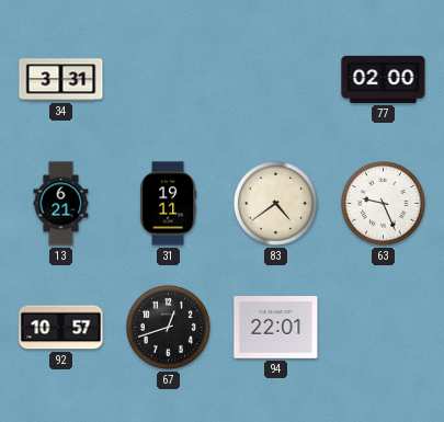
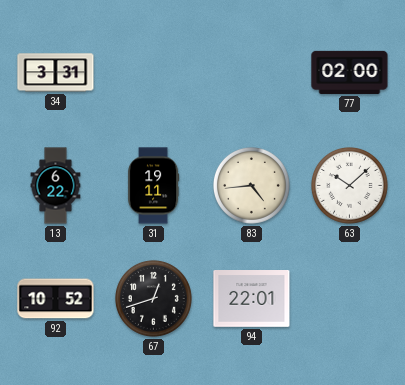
13: 6:21 -> 6:22 (56, 186)
83: 4:39 -> 4:44 (251, 185)
63: 9:26 -> 10:08 (349, 185)
92: 10:57 -> 10:52 (56, 299)
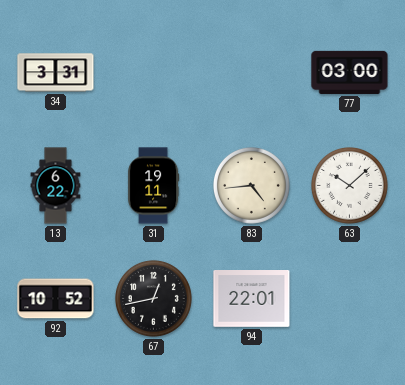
77: 02:00 -> 03:00 (350, 72)
67: 12:42 -> 12:43 (153, 298)
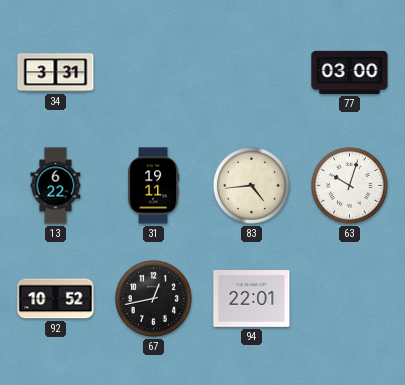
63: 10:08 -> 10:03 (349, 185)
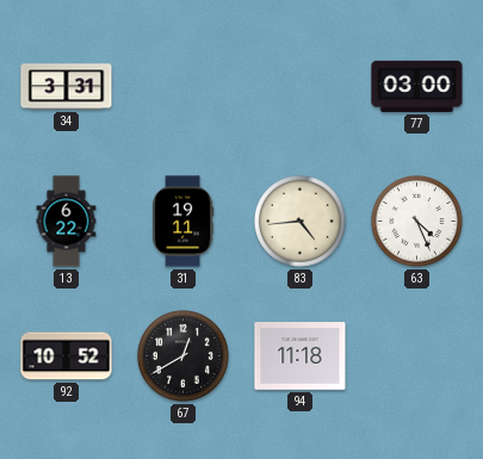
63: 10:03 -> 4:26 (416, 221)
67: 12:43 -> 12:40 (182, 355)
94: 22:01 -> 11:18 (301, 356)
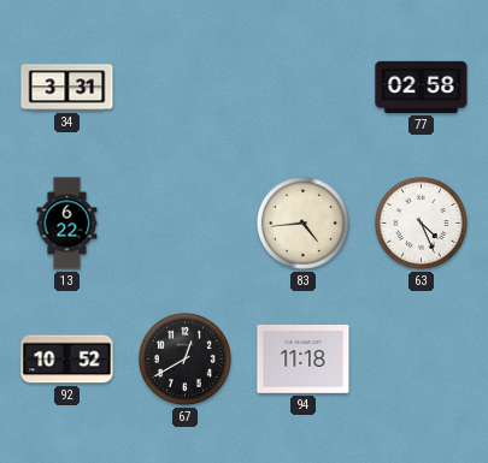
77: 03:00 -> 02:58 (422, 87)
31: 19:11 -> none (182, 222)
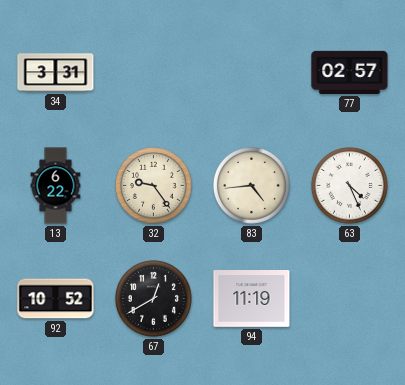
77: 02:58 -> 02:57 (350, 72)
32: none -> 9:24 (153, 185)
94: 11:18 -> 11:19 (252, 299)
